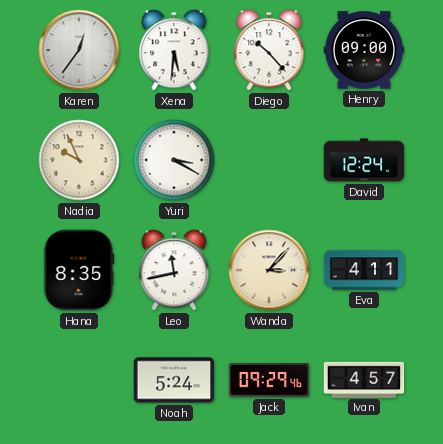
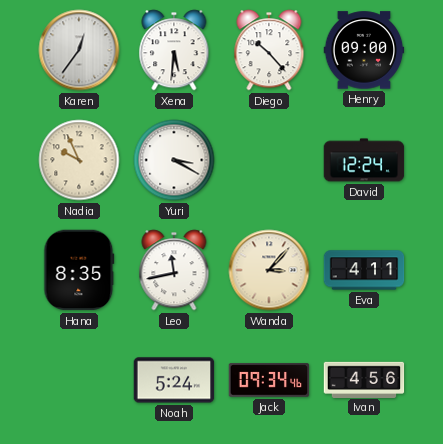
Jack: 09:29 -> 09:34 (269, 380)
Ivan: 4:57 -> 4:56 (364, 379)
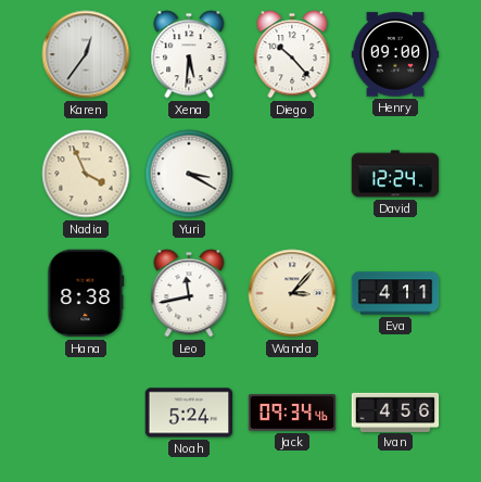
Nadia: 9:56 -> 3:56 (86, 174)
Hana: 8:35 -> 8:38 (86, 293)
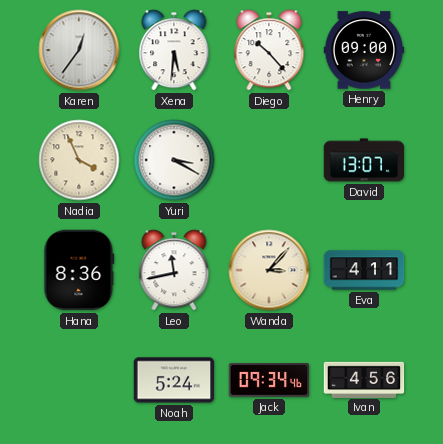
David: 12:24 -> 13:07 (364, 160)
Hana: 8:38 -> 8:36 (79, 270)
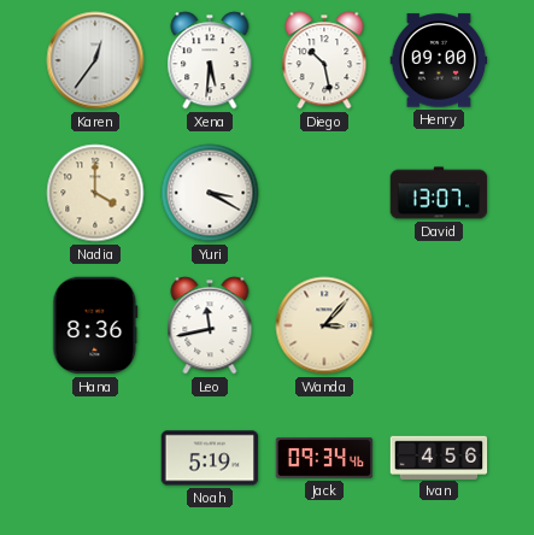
Diego: 10:23 -> 10:28 (324, 60)
Nadia: 3:56 -> 4:00 (95, 193)
Eva: 4:11 -> none (364, 270)
Noah: 5:24 -> 5:19 (210, 458)
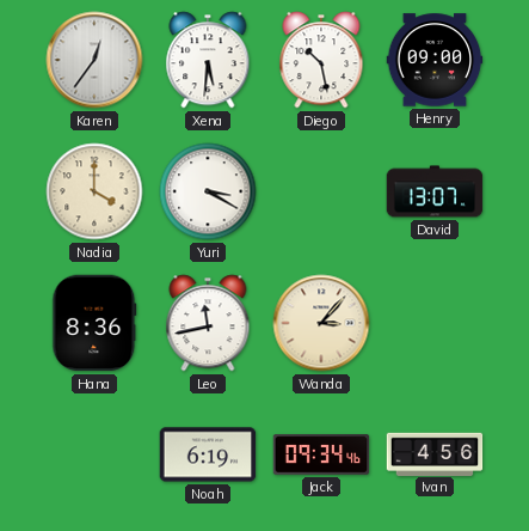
Noah: 5:19 -> 6:19 (208, 454)
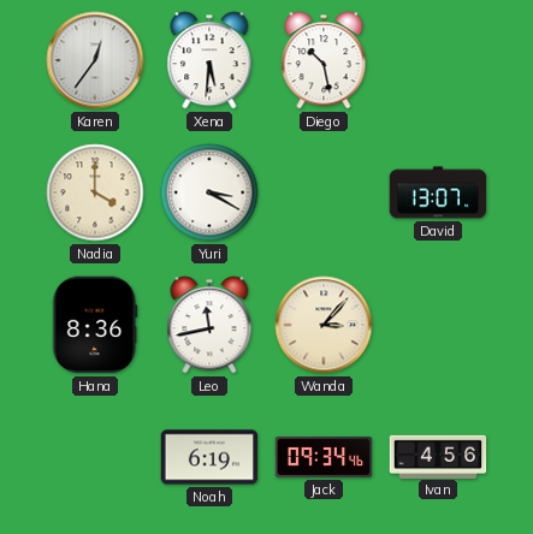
Henry: 09:00 -> none (435, 60)
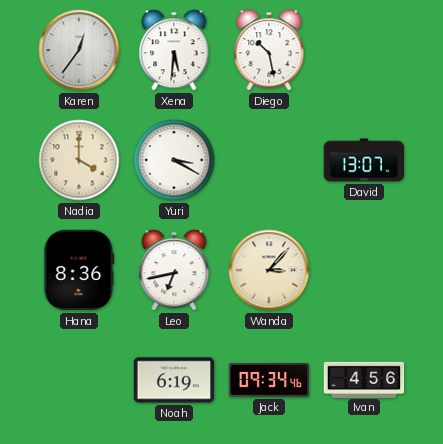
Leo: 11:43 -> 6:43 (174, 270)
